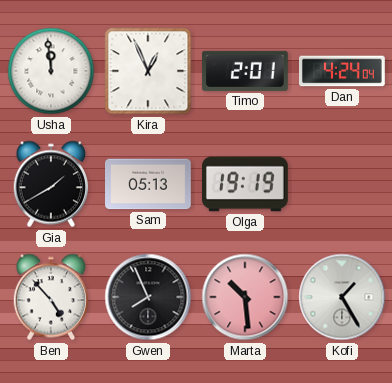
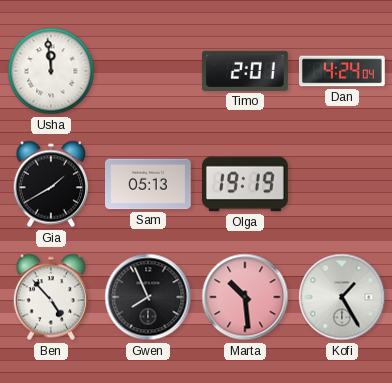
Kira: 12:56 -> none (148, 71)
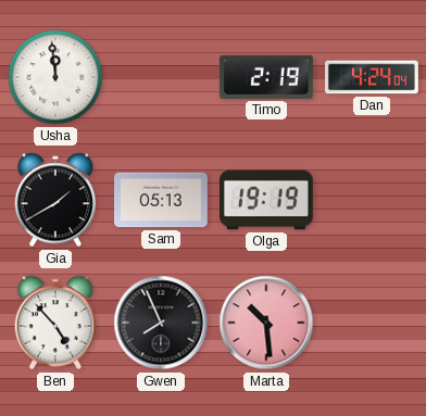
Timo: 2:01 -> 2:19 (266, 77)
Kofi: 1:25 -> none (342, 297)
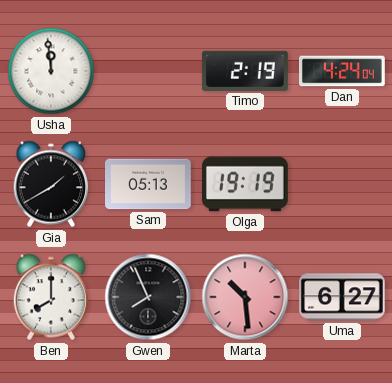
Ben: 4:53 -> 8:00 (51, 297)
Uma: none -> 6:27 (343, 297)
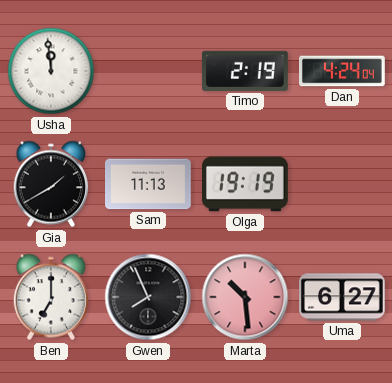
Sam: 05:13 -> 11:13 (149, 184)
Ben: 8:00 -> 7:00 (51, 297)
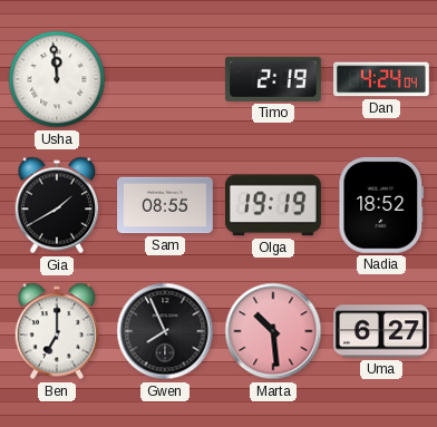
Sam: 11:13 -> 08:55 (166, 205)
Nadia: none -> 18:52 (381, 205)
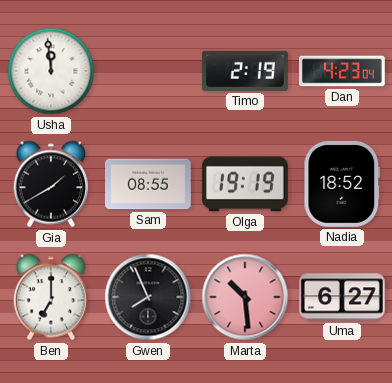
Dan: 4:24 -> 4:23 (343, 71)
